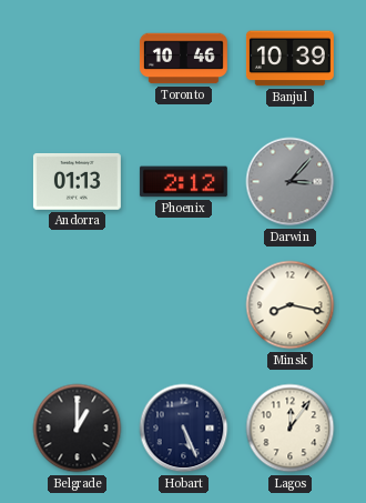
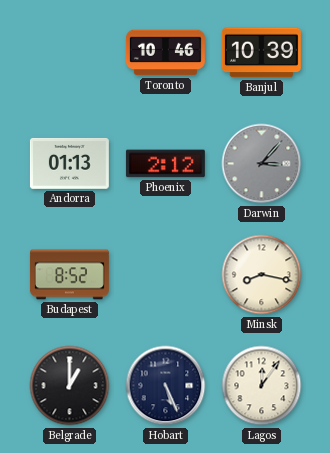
Budapest: none -> 8:52 (69, 275)
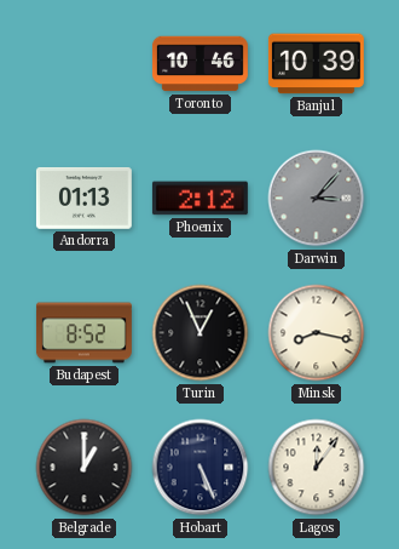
Turin: none -> 12:56 (201, 333)
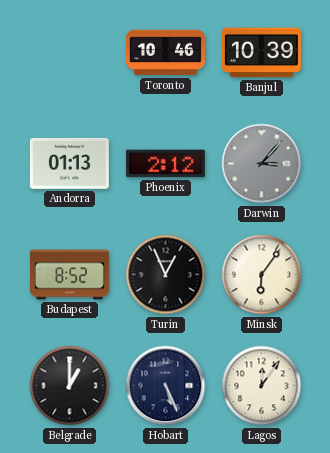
Minsk: 8:17 -> 6:06 (262, 275)
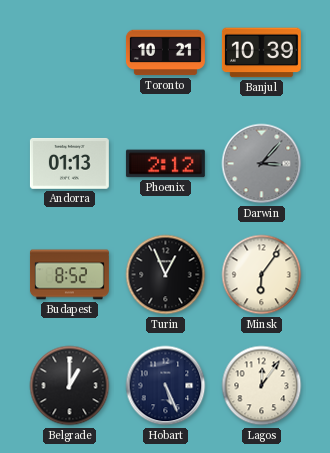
Toronto: 10:46 -> 10:21 (165, 53)
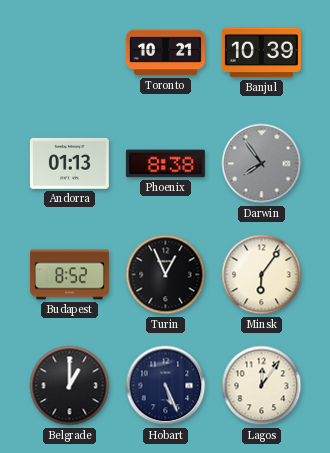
Phoenix: 2:12 -> 8:38 (165, 164)
Darwin: 3:07 -> 7:54 (262, 164)
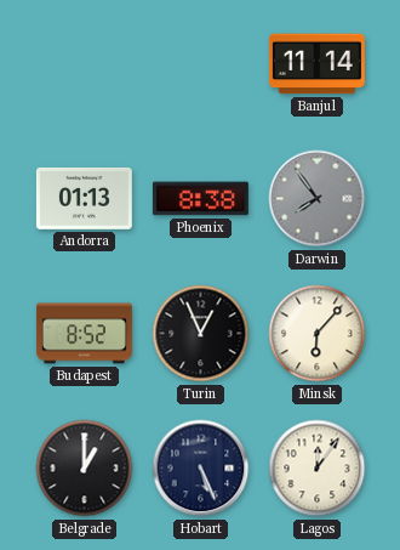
Toronto: 10:21 -> none (165, 53)
Banjul: 10:39 -> 11:14 (316, 64)
Minsk: 6:06 -> 6:07 (318, 334)
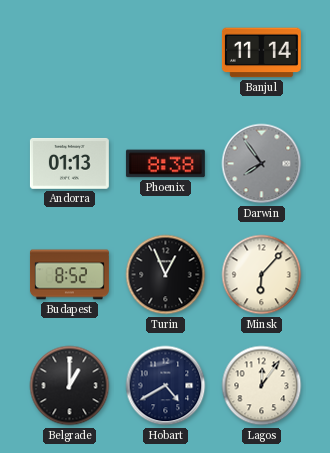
Hobart: 5:26 -> 4:40 (166, 386)
